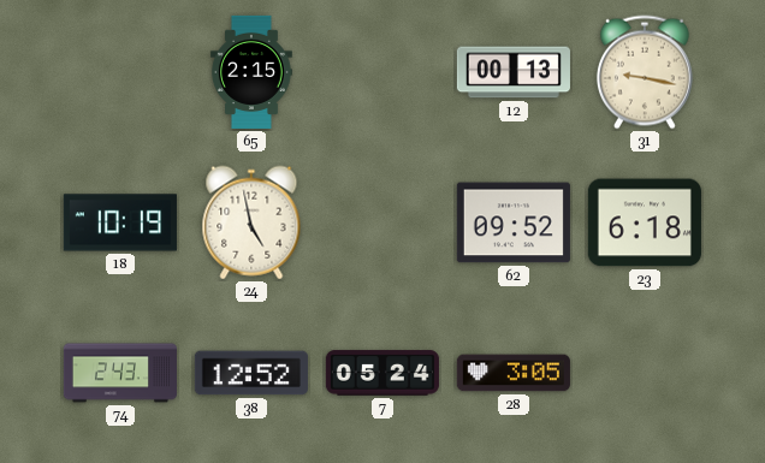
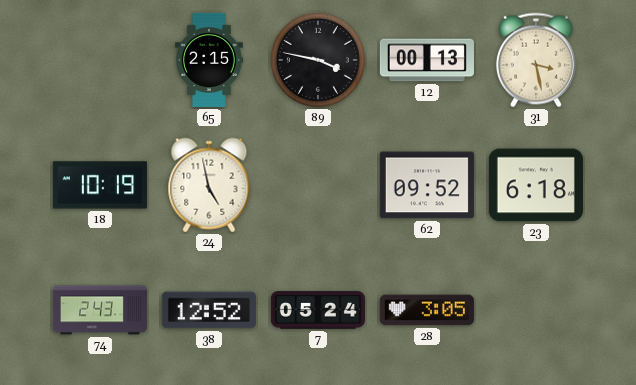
89: none -> 3:47 (318, 60)
31: 9:17 -> 3:28 (536, 60)
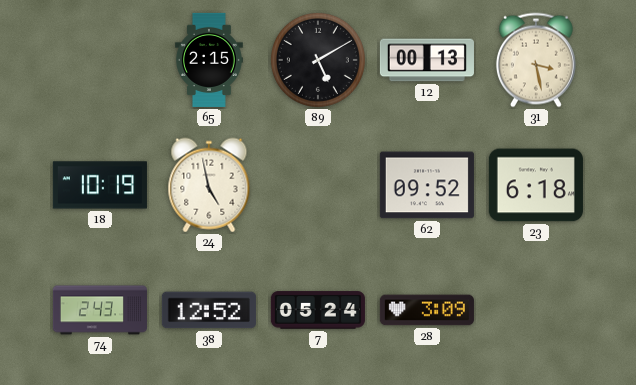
89: 3:47 -> 5:10 (318, 60)
28: 3:05 -> 3:09 (427, 310)
